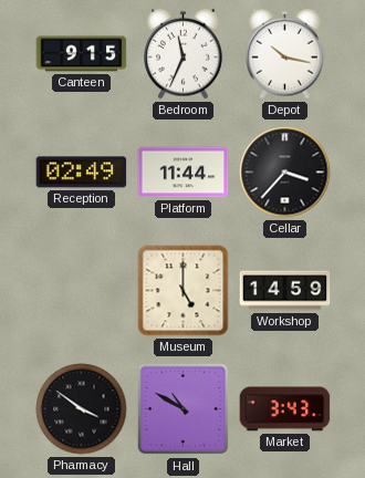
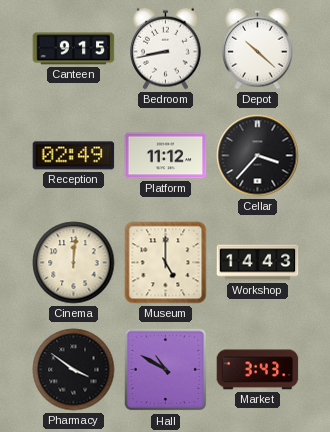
Bedroom: 11:34 -> 8:43 (166, 48)
Depot: 10:17 -> 10:22 (258, 48)
Platform: 11:44 -> 11:12 (166, 156)
Cinema: none -> 12:01 (74, 263)
Workshop: 14:59 -> 14:43 (258, 263)
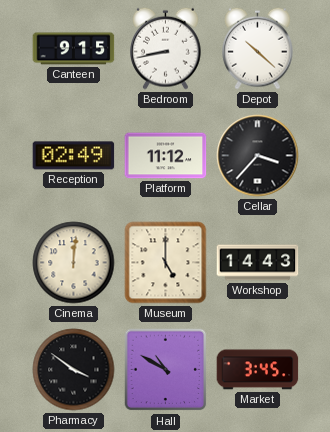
Market: 3:43 -> 3:45 (258, 370)
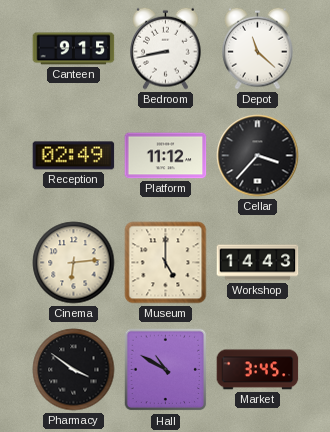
Depot: 10:22 -> 11:22 (258, 48)
Cinema: 12:01 -> 6:14 (74, 263)
